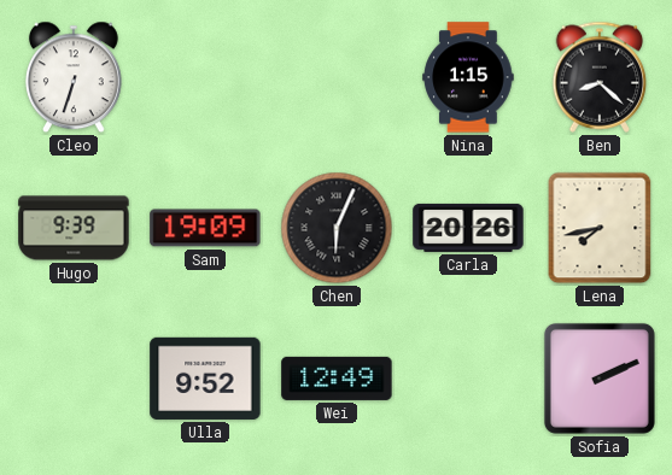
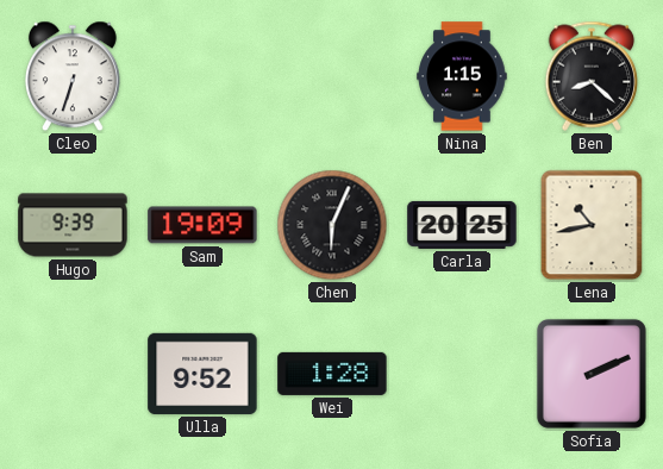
Carla: 20:26 -> 20:25 (462, 225)
Lena: 7:43 -> 10:43 (592, 225)
Wei: 12:49 -> 1:28 (332, 374)
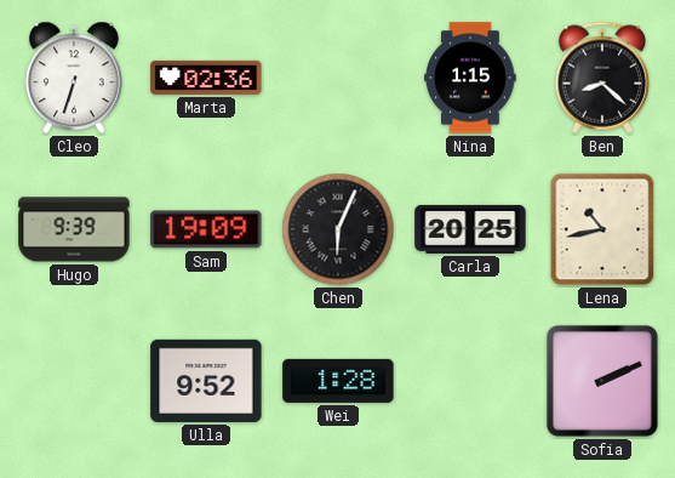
Marta: none -> 02:36 (206, 78)
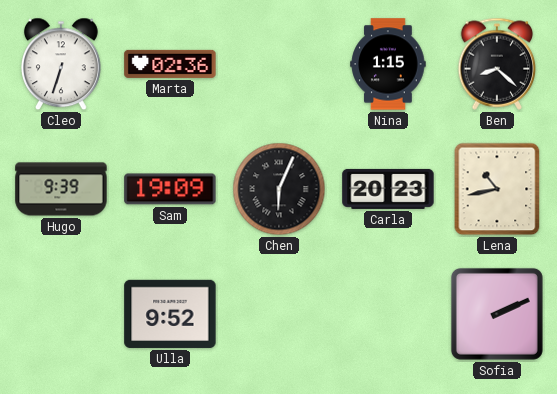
Carla: 20:25 -> 20:23 (388, 189)
Wei: 1:28 -> none (338, 381)
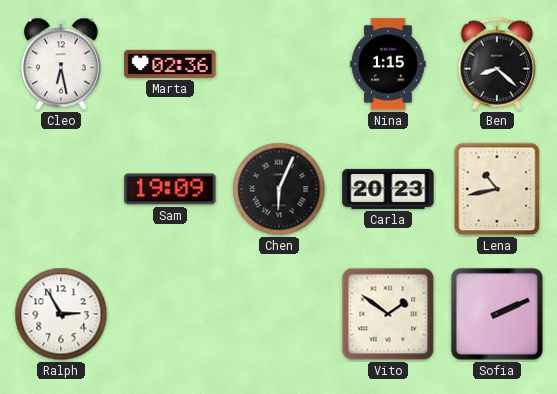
Cleo: 6:33 -> 6:28 (61, 64)
Hugo: 9:39 -> none (61, 189)
Ralph: none -> 2:55 (61, 314)
Ulla: 9:52 -> none (170, 314)
Vito: none -> 1:51 (388, 314)
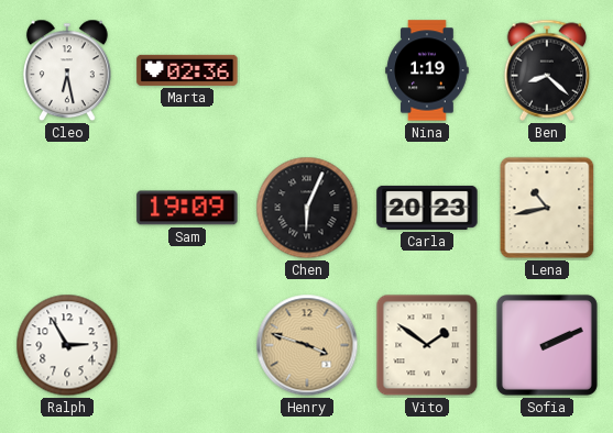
Nina: 1:15 -> 1:19 (427, 70)
Henry: none -> 3:48 (307, 345)
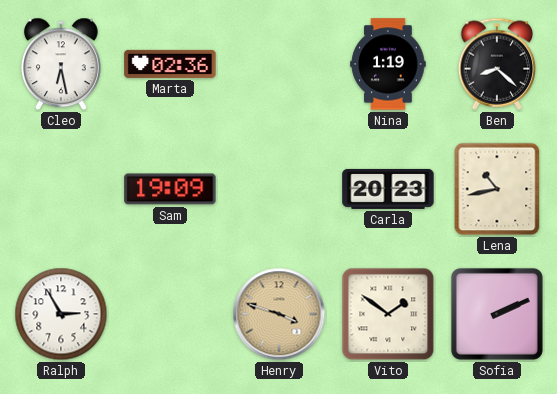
Chen: 6:04 -> none (307, 208)
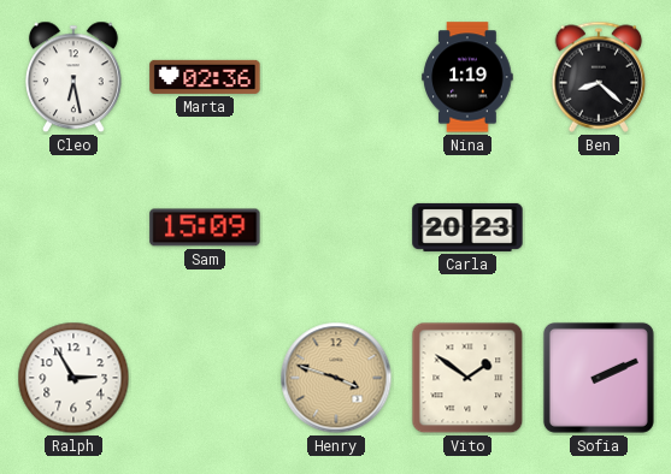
Sam: 19:09 -> 15:09 (205, 227)
Lena: 10:43 -> none (497, 189)
